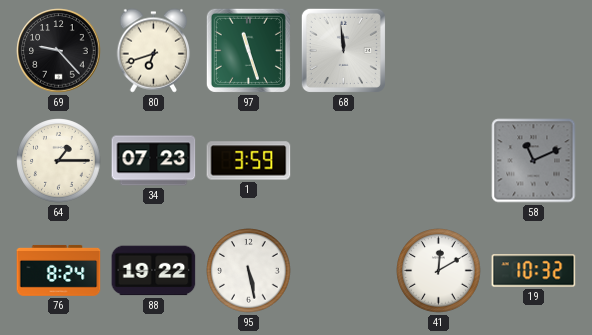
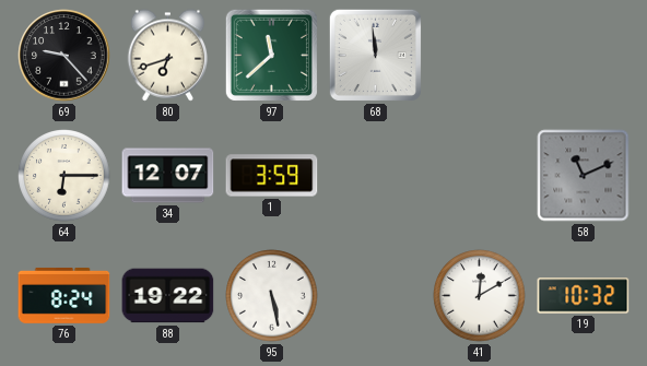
97: 11:27 -> 11:38 (271, 55)
64: 1:15 -> 6:15 (64, 176)
34: 07:23 -> 12:07 (168, 176)
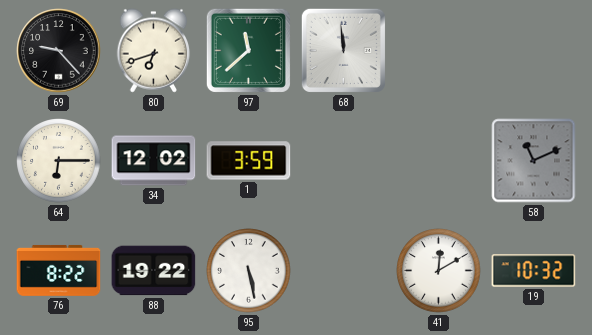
34: 12:07 -> 12:02 (154, 161)
76: 8:24 -> 8:22 (59, 270)
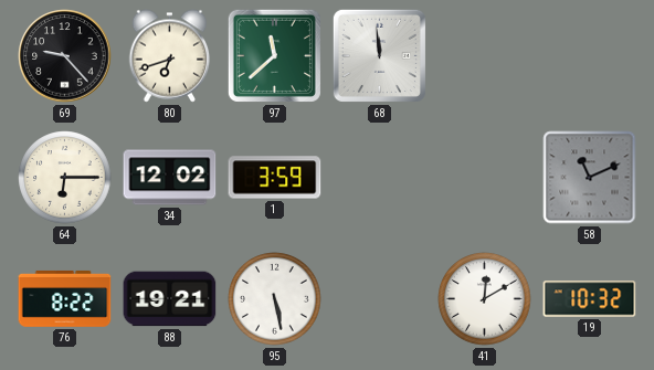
88: 19:22 -> 19:21 (170, 299)
